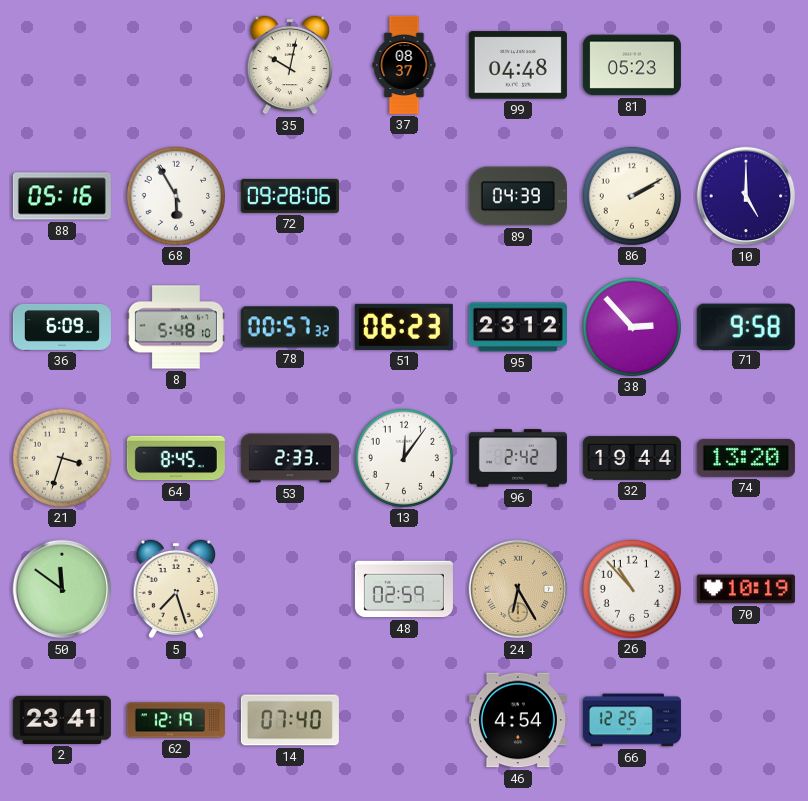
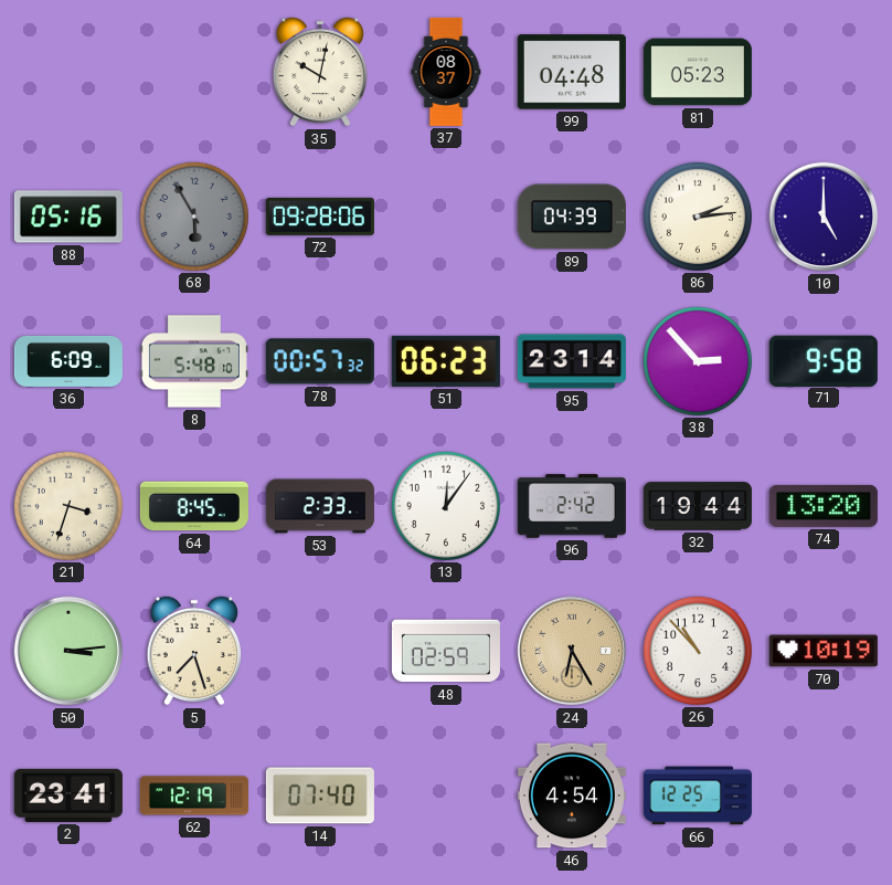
68 dial: white -> grey (194, 217)
86: 2:10 -> 2:14 (698, 217)
95: 23:12 -> 23:14 (572, 361)
50: 11:51 -> 3:14 (68, 651)
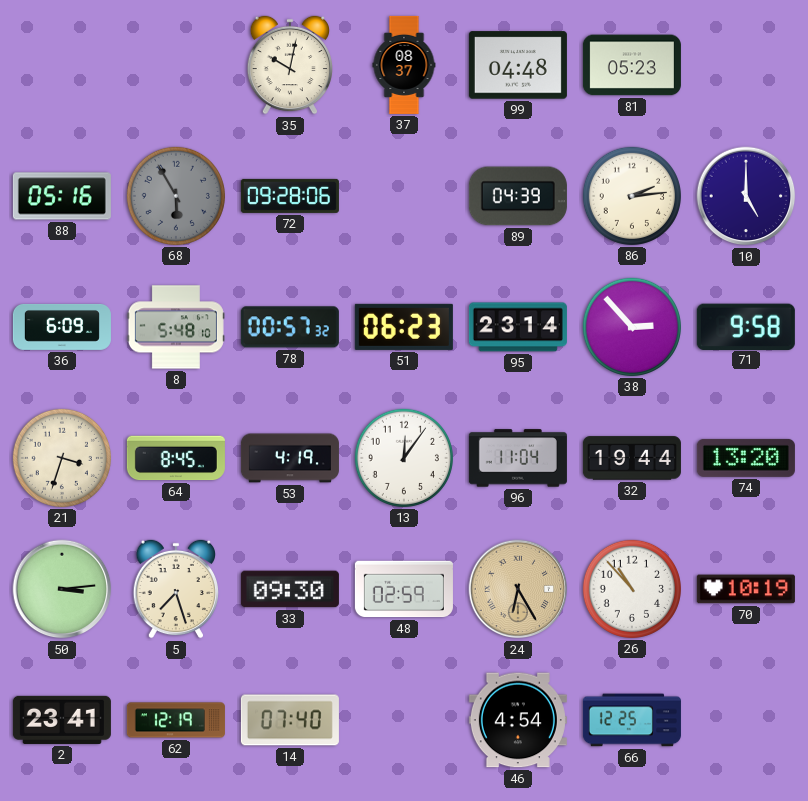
53: 2:33 -> 4:19 (290, 458)
96: 2:42 -> 11:04 (518, 458)
33: none -> 09:30 (290, 589)
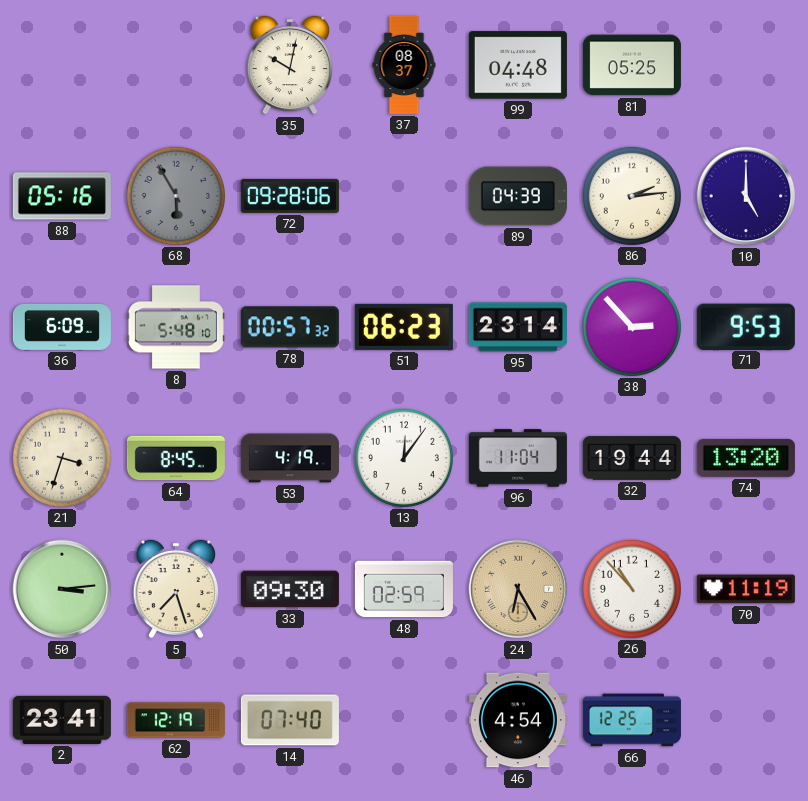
81: 05:23 -> 05:25 (632, 65)
71: 9:58 -> 9:53 (746, 326)
70: 10:19 -> 11:19 (746, 589)
